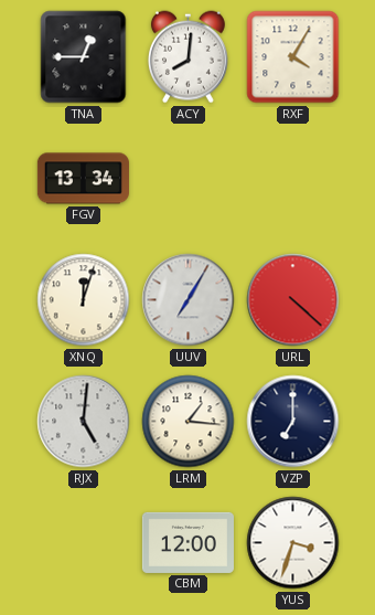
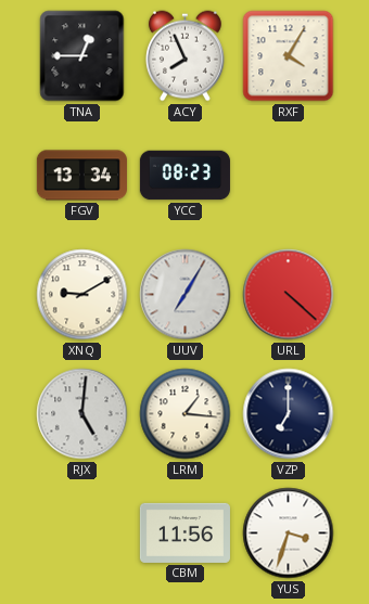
ACY: 8:01 -> 7:56 (184, 56)
YCC: none -> 08:23 (184, 176)
XNQ: 12:03 -> 9:10 (82, 295)
CBM: 12:00 -> 11:56 (184, 532)
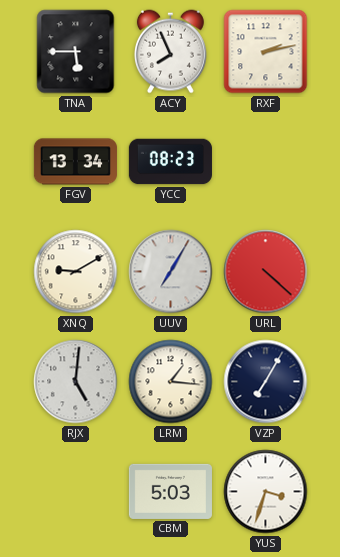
TNA: 12:45 -> 5:45 (76, 52)
RXF: 4:05 -> 2:13 (266, 52)
VZP: 7:00 -> 7:05 (266, 382)
CBM: 11:56 -> 5:03 (170, 491)
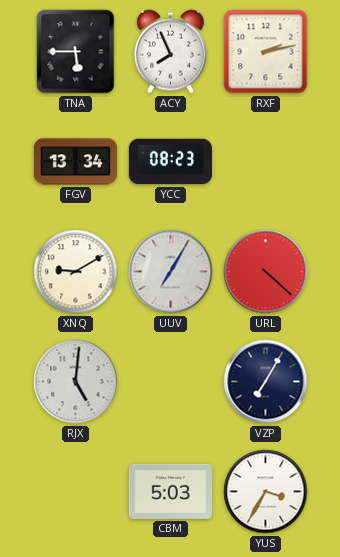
LRM: 1:16 -> none (171, 382)
YUS: 3:33 -> 3:35 (266, 492)
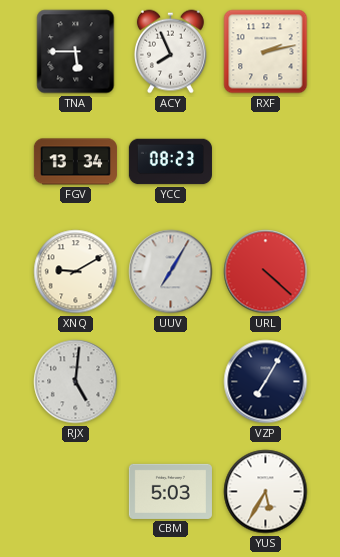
YUS: 3:35 -> 5:35 (266, 492)
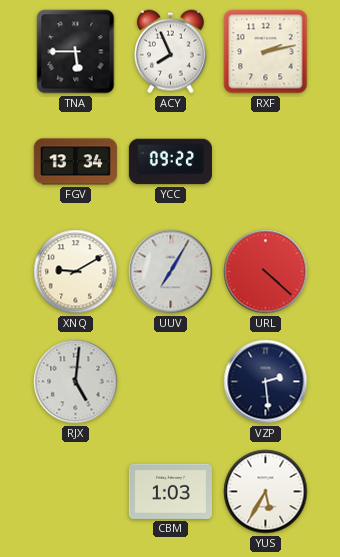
YCC: 08:23 -> 09:22 (170, 162)
VZP: 7:05 -> 2:29 (266, 382)
CBM: 5:03 -> 1:03 (170, 491)
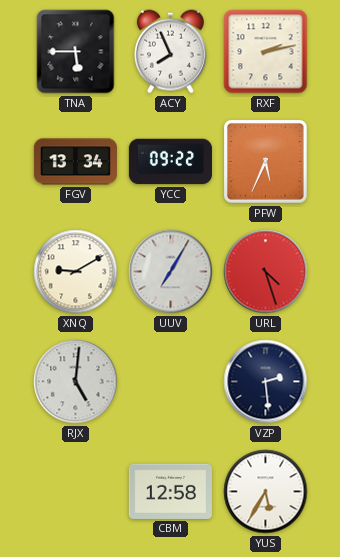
PFW: none -> 5:34 (265, 161)
URL: 4:22 -> 4:27 (266, 272)
CBM: 1:03 -> 12:58 (170, 491)
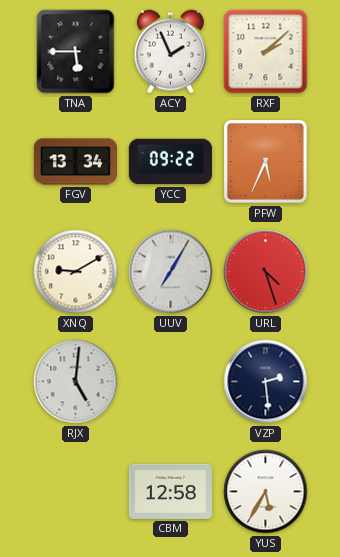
ACY: 7:56 -> 1:56 (170, 52)
RXF: 2:13 -> 2:08 (266, 52)
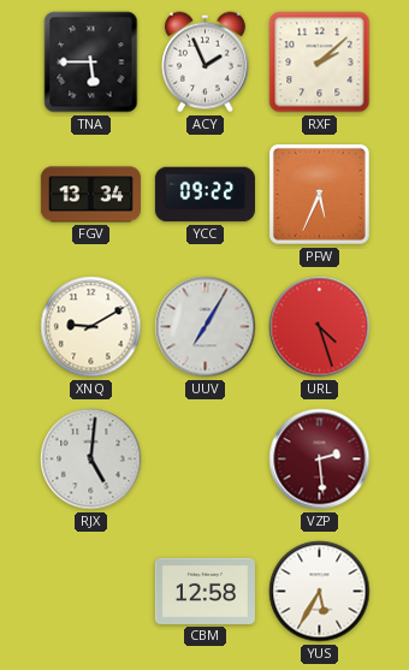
VZP dial: navy -> burgundy (320, 459)
